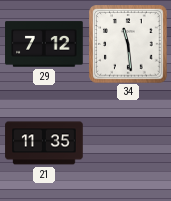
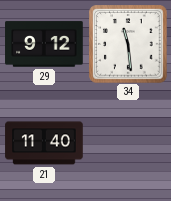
29: 7:12 -> 9:12 (44, 44)
21: 11:35 -> 11:40 (44, 143)
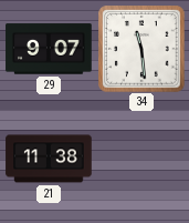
29: 9:12 -> 9:07 (49, 49)
21: 11:40 -> 11:38 (49, 159)
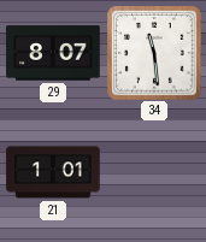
29: 9:07 -> 8:07 (53, 53)
21: 11:38 -> 1:01 (53, 172)
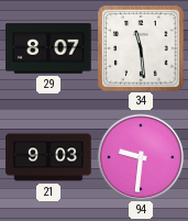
21: 1:01 -> 9:03 (48, 157)
94: none -> 9:31 (141, 157)
